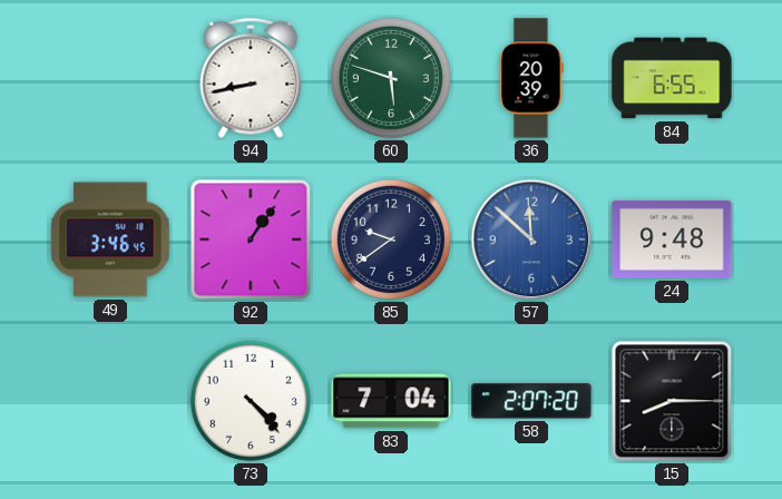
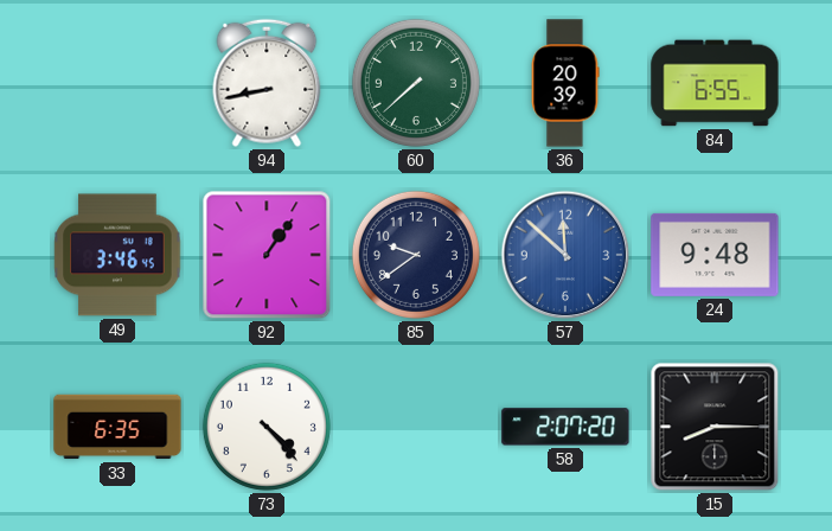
60: 5:48 -> 7:38 (416, 83)
33: none -> 6:35 (117, 427)
83: 7:04 -> none (391, 401)
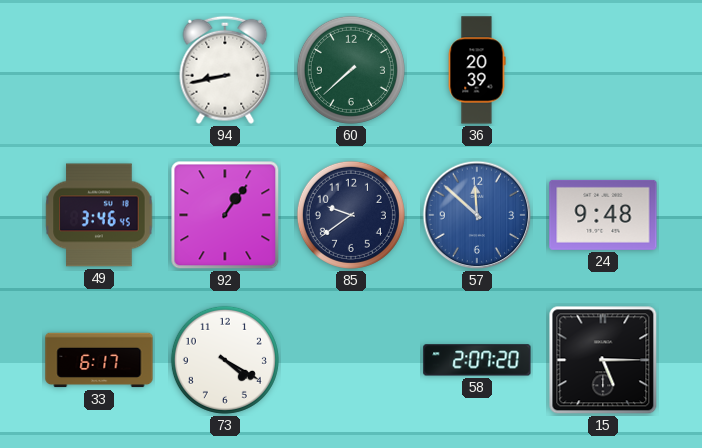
84: 6:55 -> none (715, 83)
33: 6:35 -> 6:17 (99, 360)
73: 4:23 -> 4:20 (225, 360)
15: 8:15 -> 5:15 (603, 360)
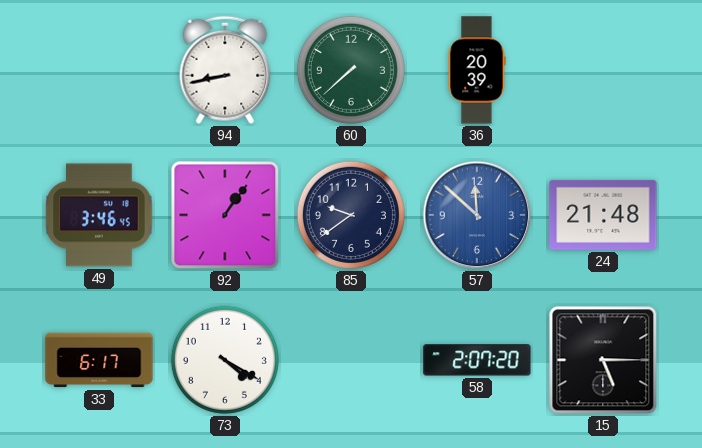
24: 9:48 -> 21:48 (603, 215)
